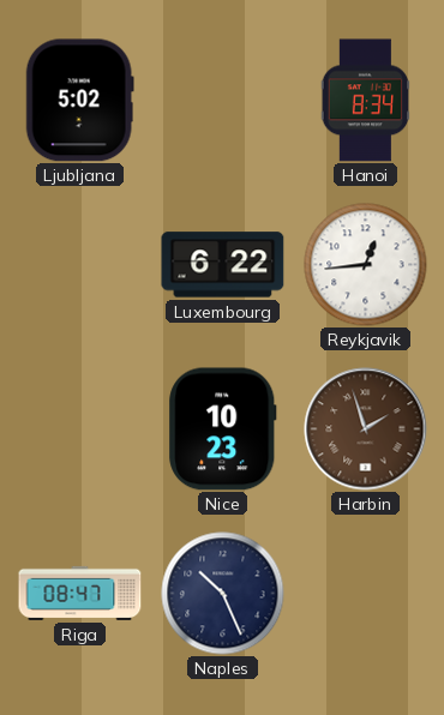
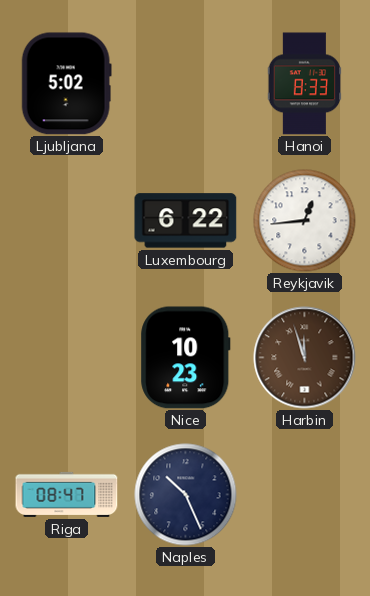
Hanoi: 8:34 -> 8:33 (305, 84)
Harbin: 1:57 -> 11:57 (305, 358)
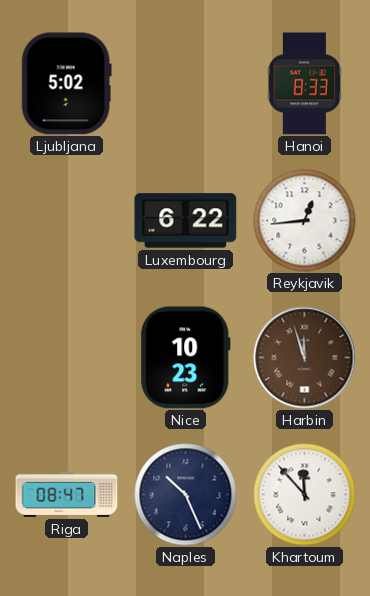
Khartoum: none -> 11:53 (305, 495)
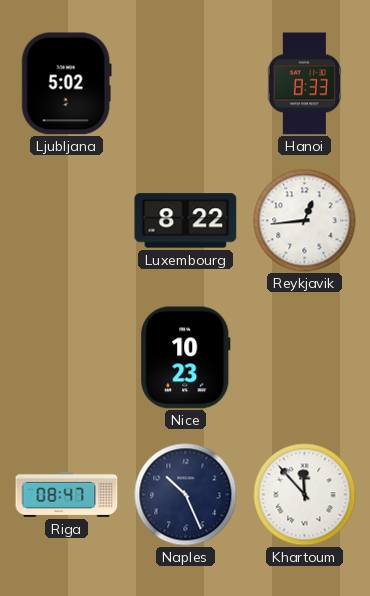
Luxembourg: 6:22 -> 8:22 (186, 221)
Harbin: 11:57 -> none (305, 358)
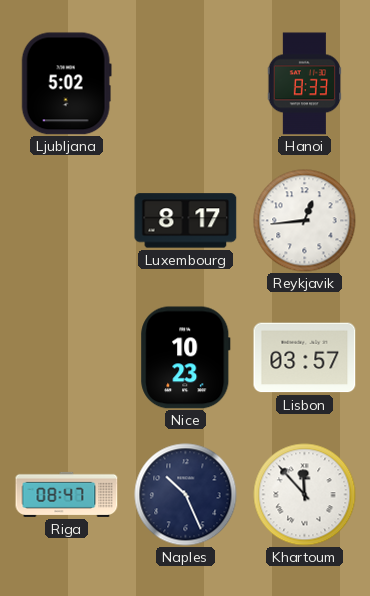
Luxembourg: 8:22 -> 8:17 (186, 221)
Lisbon: none -> 03:57 (305, 358)
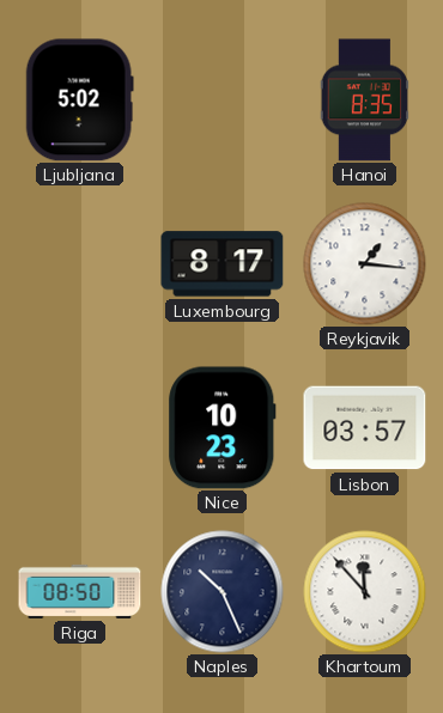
Hanoi: 8:33 -> 8:35 (365, 100)
Reykjavik: 12:44 -> 1:16 (365, 264)
Riga: 08:47 -> 08:50 (80, 591)
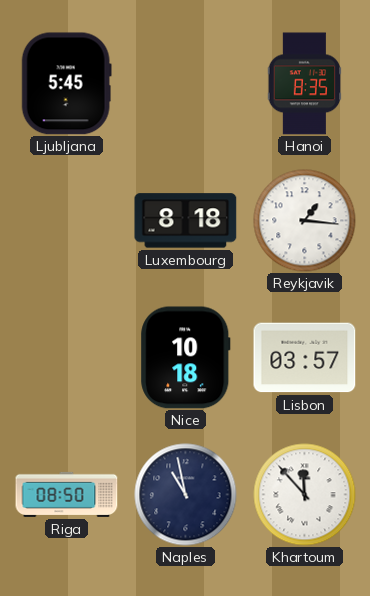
Ljubljana: 5:02 -> 5:45 (66, 84)
Luxembourg: 8:17 -> 8:18 (186, 221)
Nice: 10:23 -> 10:18 (186, 358)
Naples: 10:26 -> 10:58 (186, 495)
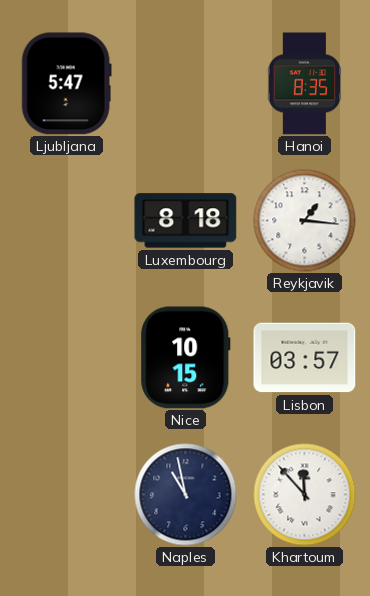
Ljubljana: 5:45 -> 5:47 (66, 84)
Nice: 10:18 -> 10:15 (186, 358)
Riga: 08:50 -> none (67, 494)
